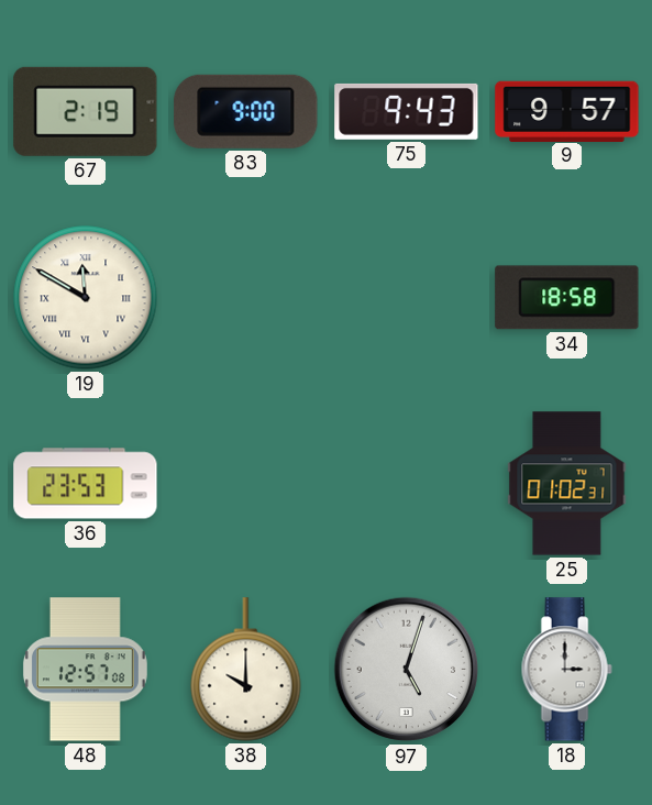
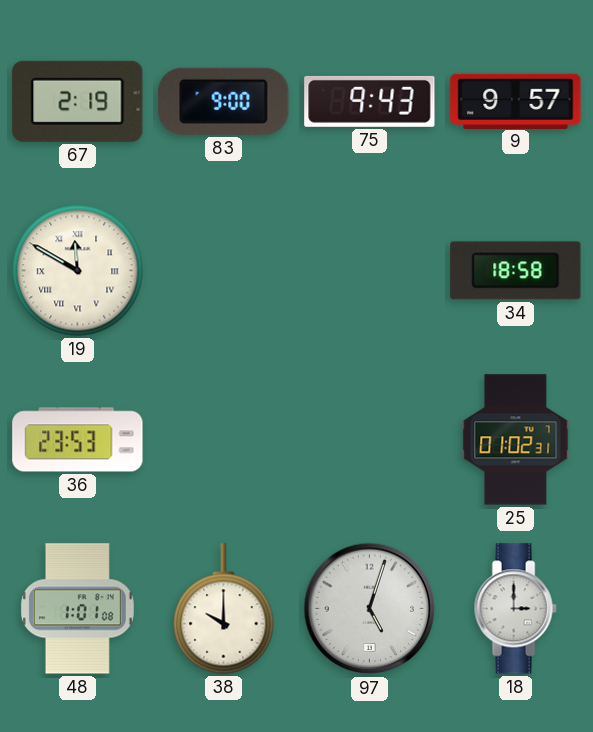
48: 12:57 -> 1:01 (77, 609)
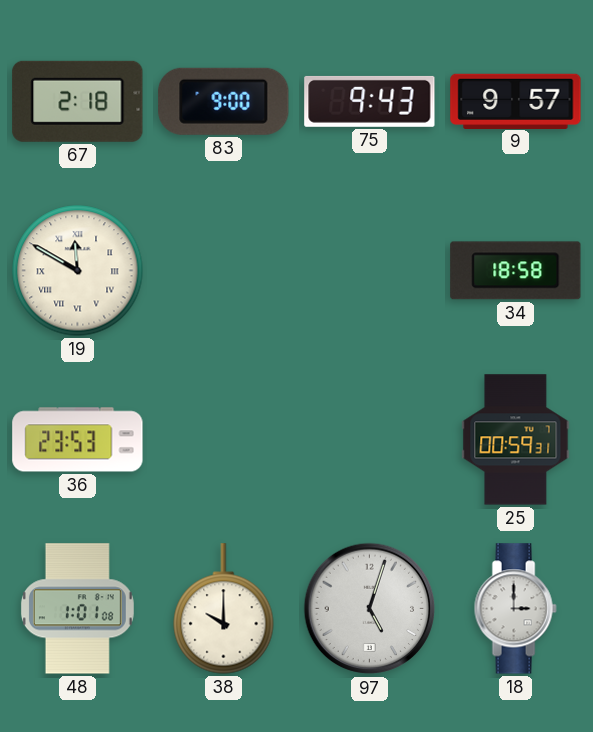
67: 2:19 -> 2:18 (78, 101)
25: 01:02 -> 00:59 (516, 440)
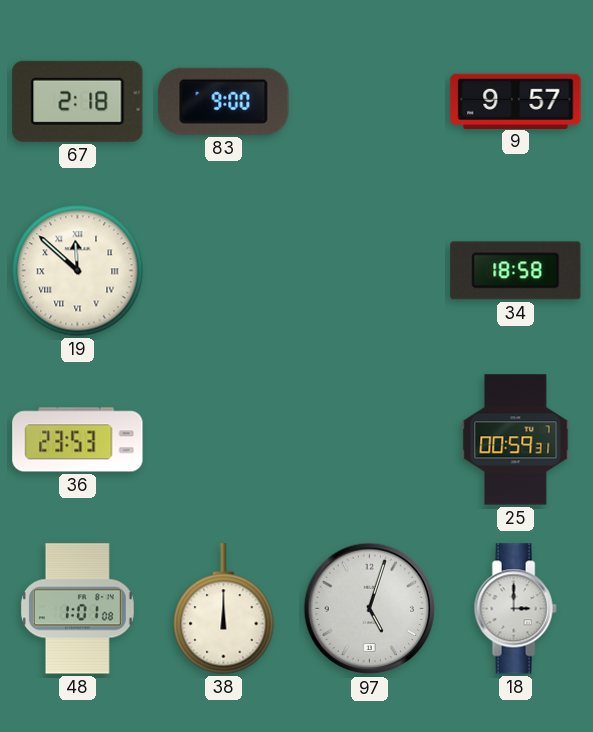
75: 9:43 -> none (370, 101)
19: 11:50 -> 11:52 (78, 271)
38: 10:00 -> 12:00 (224, 609)
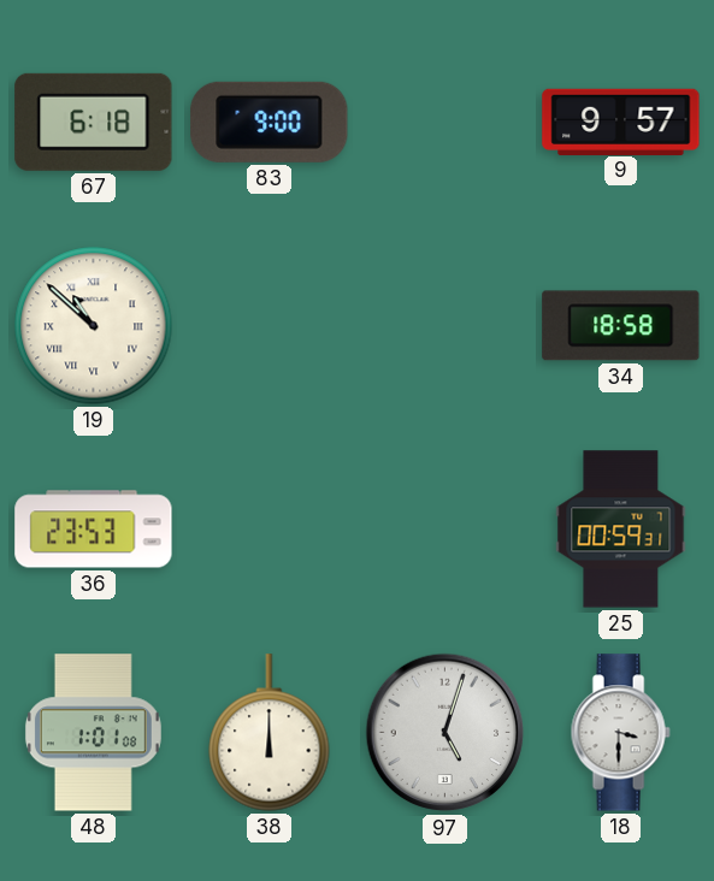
67: 2:18 -> 6:18 (94, 122)
19: 11:52 -> 10:52 (94, 326)
18: 3:00 -> 3:30 (620, 733)
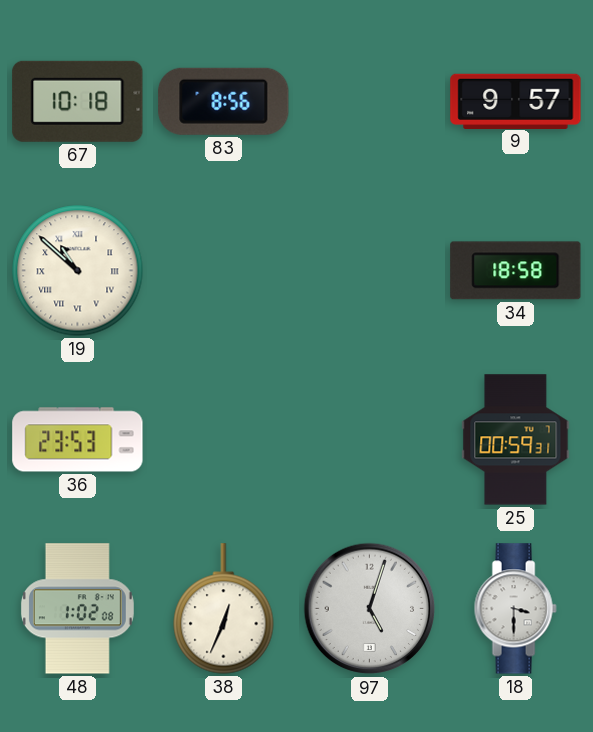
67: 6:18 -> 10:18 (78, 101)
83: 9:00 -> 8:56 (224, 101)
48: 1:01 -> 1:02 (77, 609)
38: 12:00 -> 12:34 (224, 609)
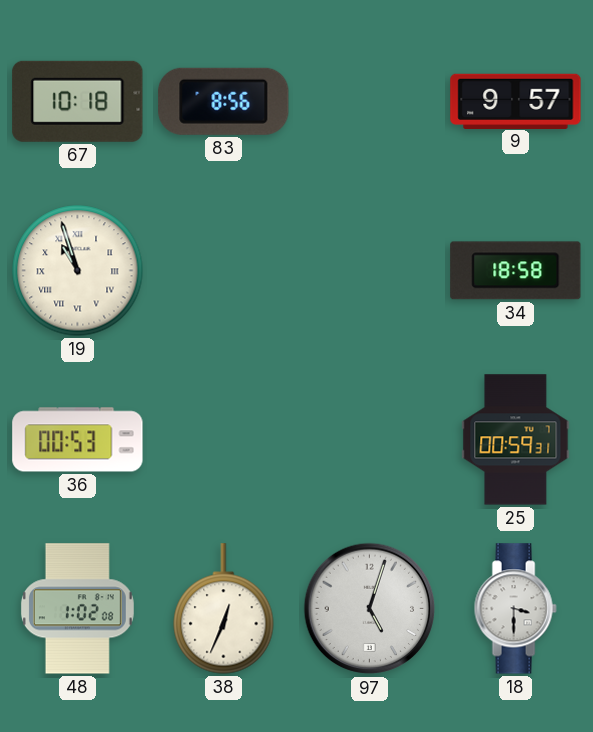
19: 10:52 -> 10:57 (78, 271)
36: 23:53 -> 00:53 (78, 440)
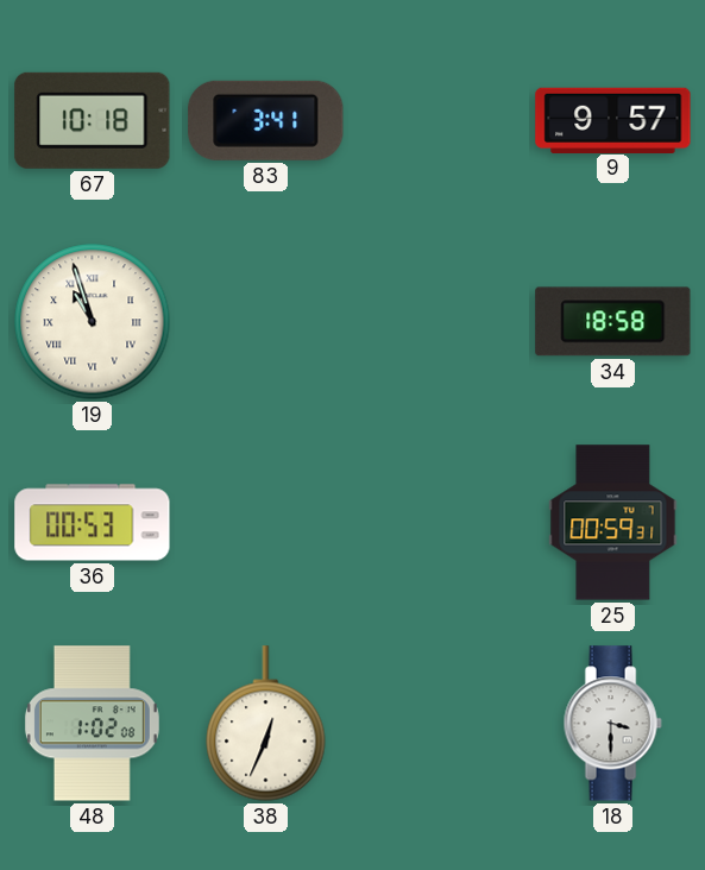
83: 8:56 -> 3:41 (266, 120)
97: 5:03 -> none (370, 609)
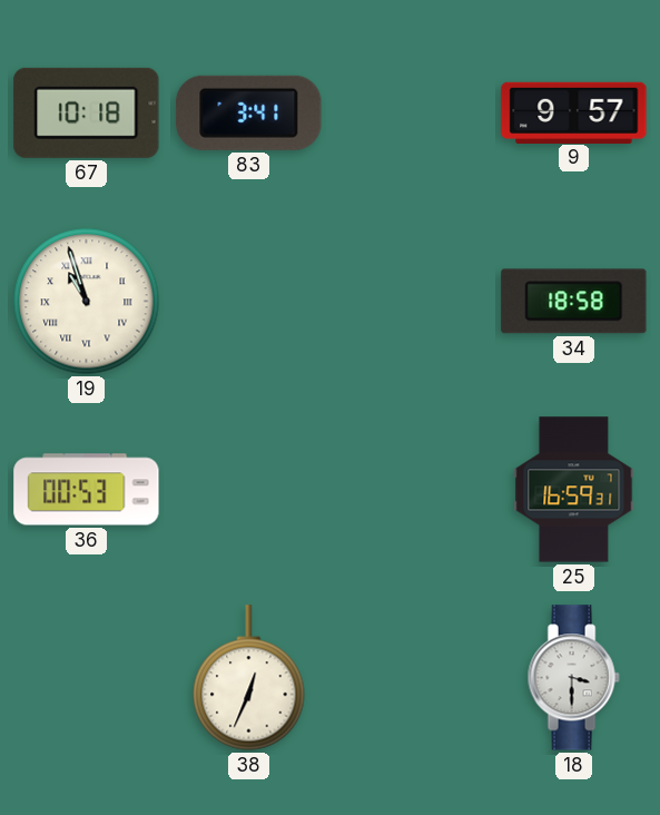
25: 00:59 -> 16:59 (574, 490)
48: 1:02 -> none (92, 724)
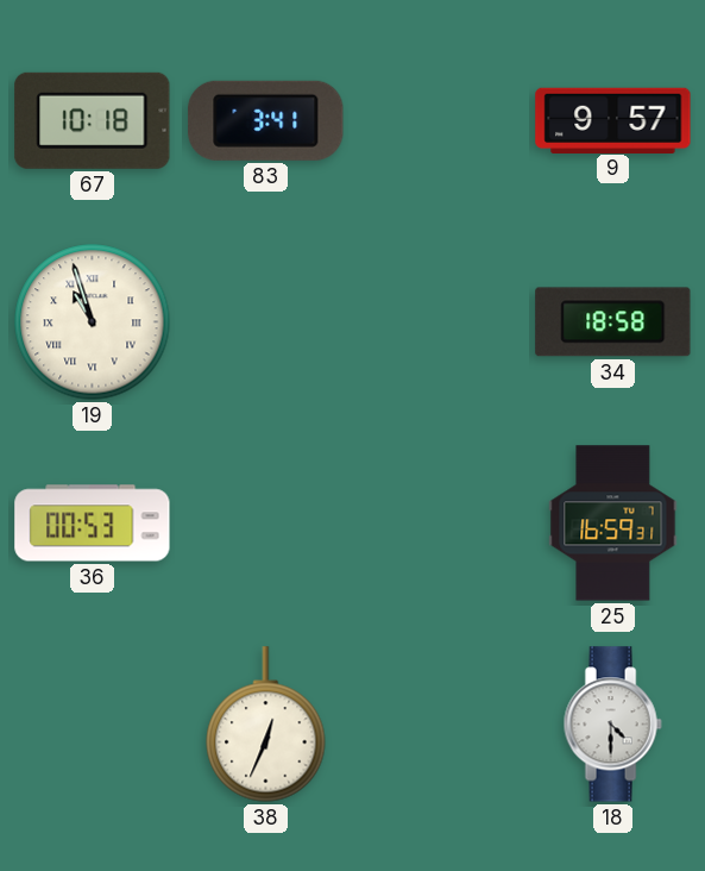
18: 3:30 -> 4:30 (612, 725)
